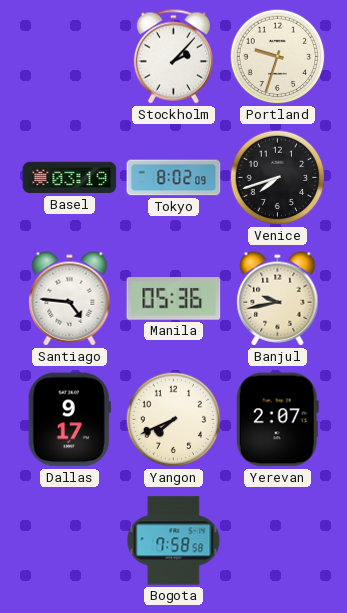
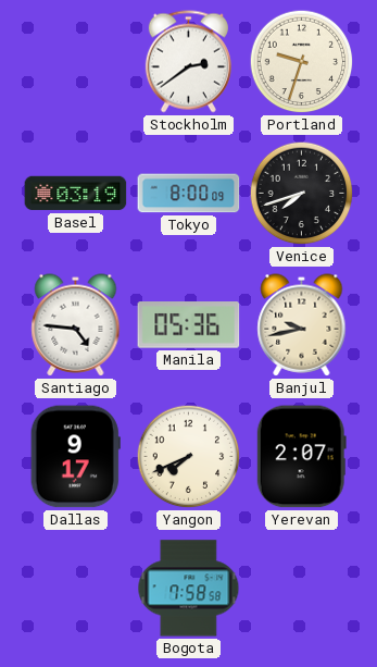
Stockholm: 2:07 -> 2:39 (188, 62)
Tokyo: 8:02 -> 8:00 (189, 194)
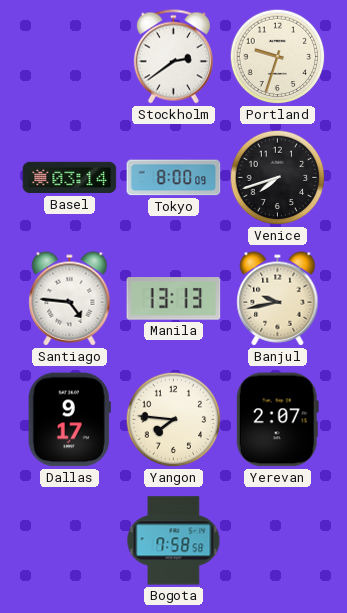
Basel: 03:19 -> 03:14 (70, 178)
Manila: 05:36 -> 13:13 (174, 299)
Yangon: 7:41 -> 7:46 (174, 420)
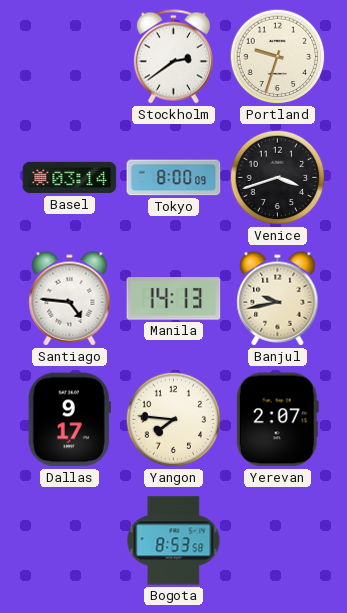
Venice: 7:42 -> 3:42 (278, 178)
Manila: 13:13 -> 14:13 (174, 299)
Bogota: 7:58 -> 8:53 (174, 541)
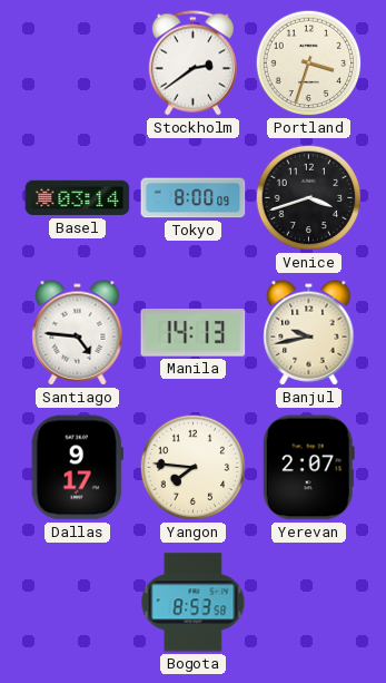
Portland: 9:33 -> 3:33 (309, 64)
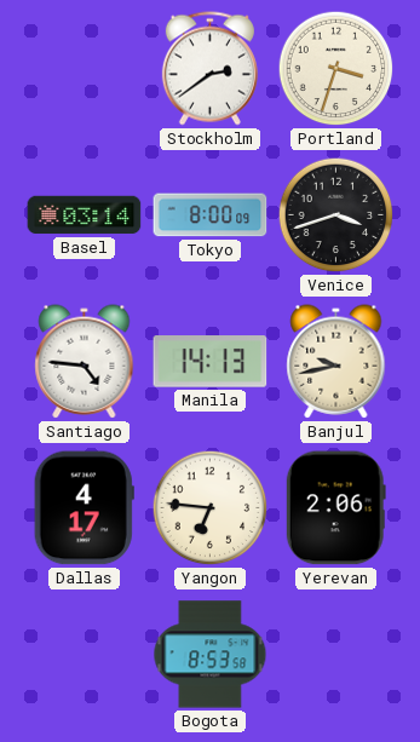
Dallas: 9:17 -> 4:17 (84, 508)
Yangon: 7:46 -> 6:46 (211, 508)
Yerevan: 2:07 -> 2:06 (335, 508)
